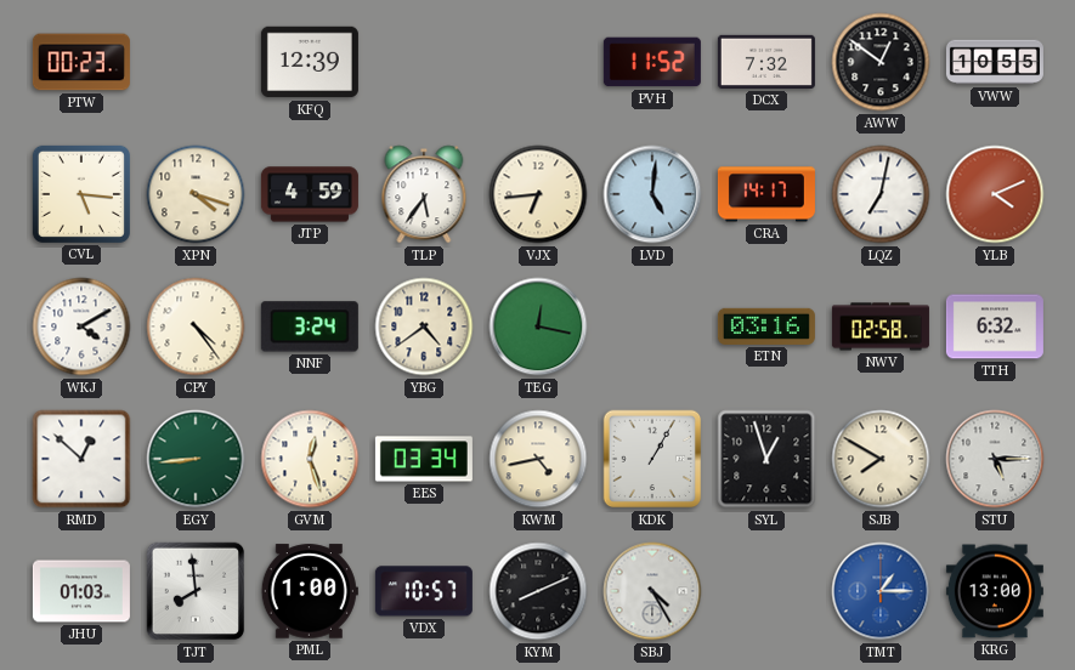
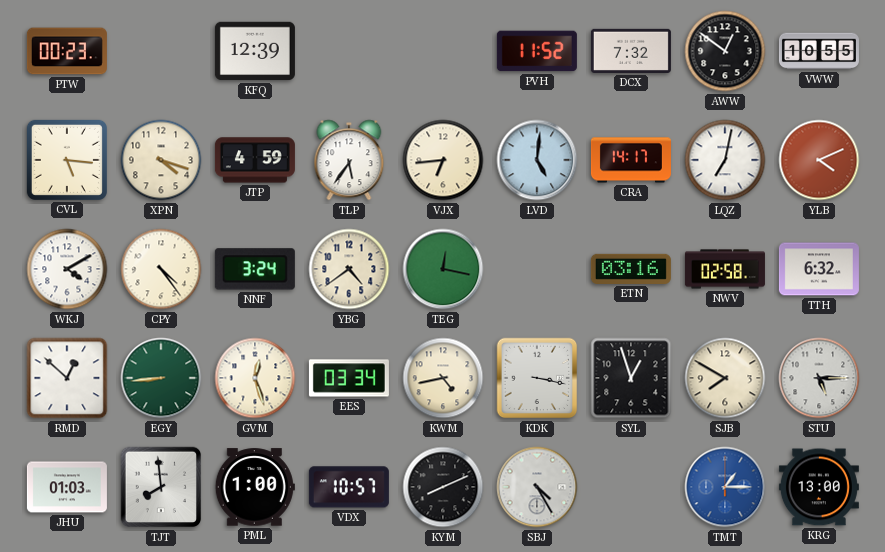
KDK: 1:05 -> 3:17 (537, 378)
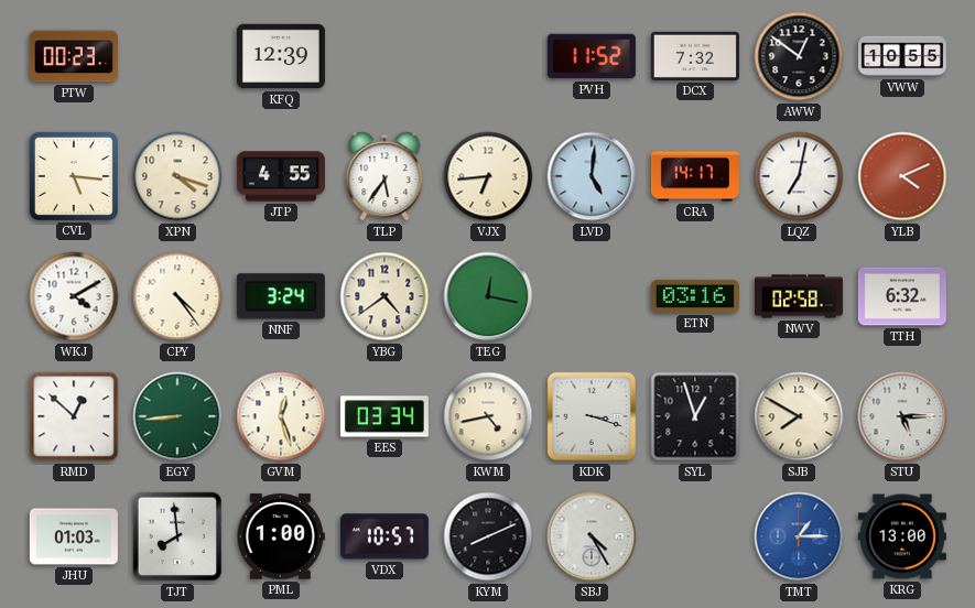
JTP: 4:59 -> 4:55 (281, 176)
KDK: 3:17 -> 3:18 (592, 416)
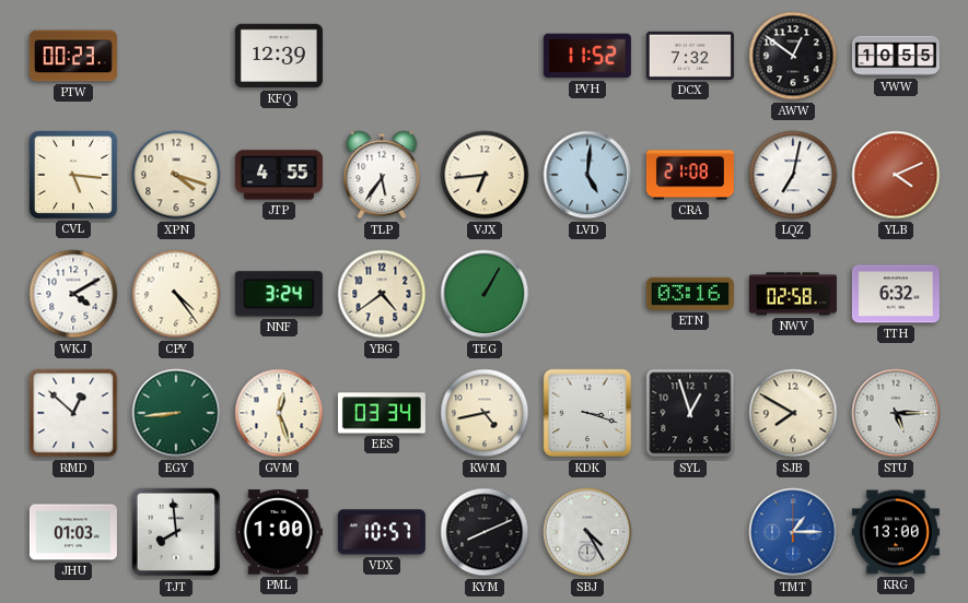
CRA: 14:17 -> 21:08 (690, 175)
TEG: 12:17 -> 1:05 (485, 294)
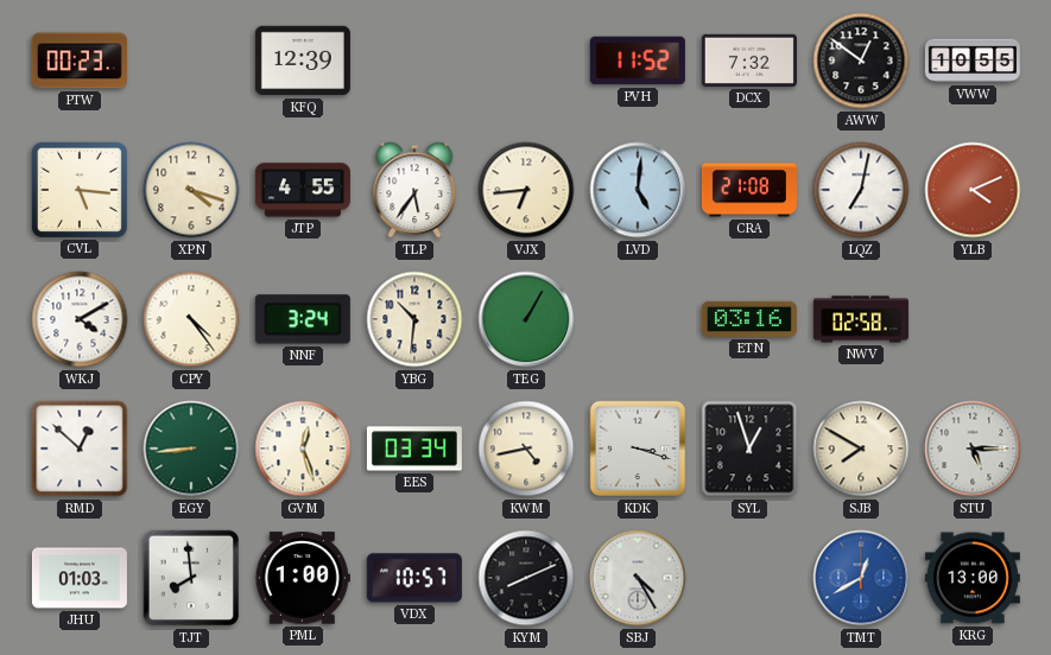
YBG: 4:39 -> 10:31 (414, 319)
TTH: 6:32 -> none (896, 294)
TMT: 1:15 -> 12:40 (861, 578)
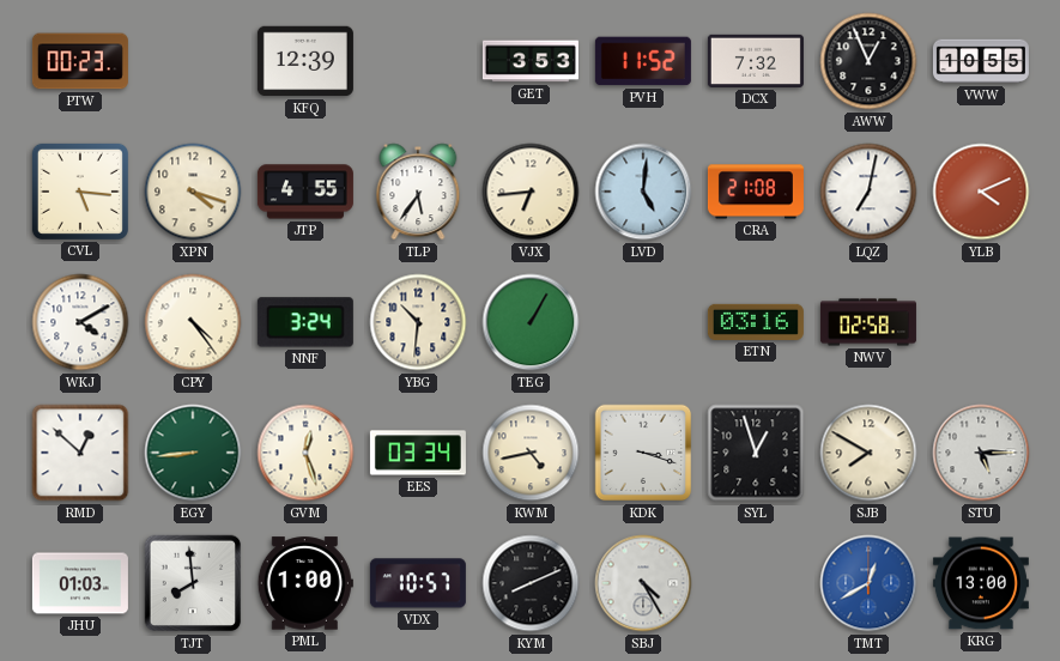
GET: none -> 3:53 (531, 61)
AWW: 12:51 -> 12:56 (868, 61)
